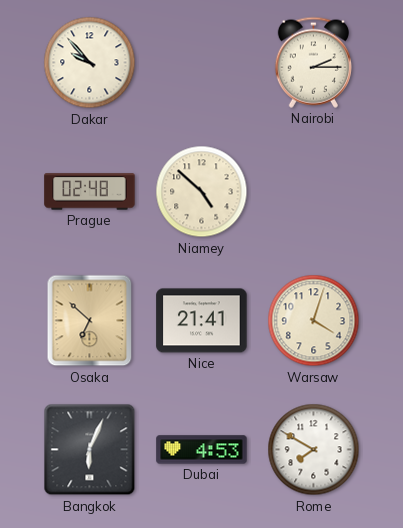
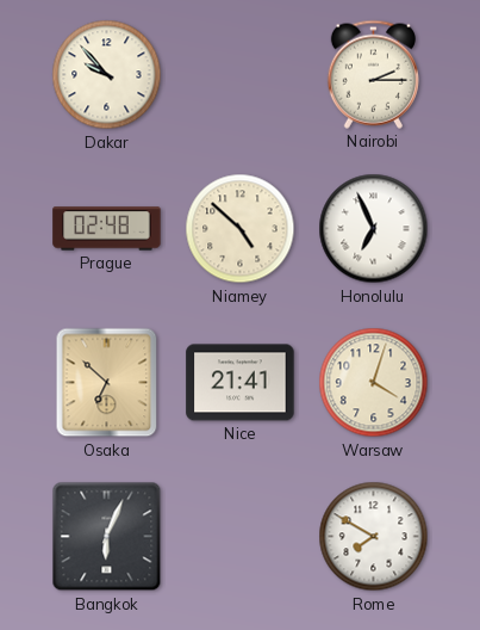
Honolulu: none -> 6:56 (374, 229)
Dubai: 4:53 -> none (202, 450)
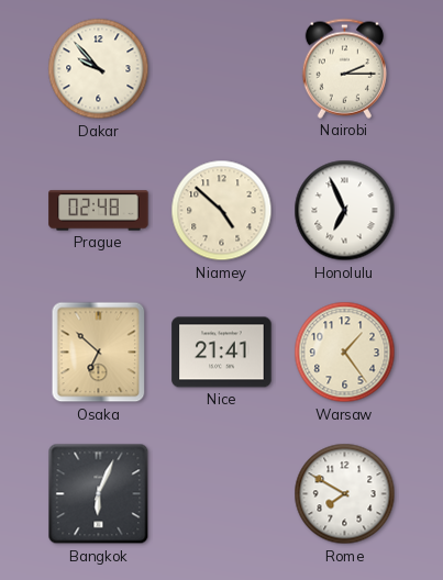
Warsaw: 4:03 -> 1:24 (345, 353)
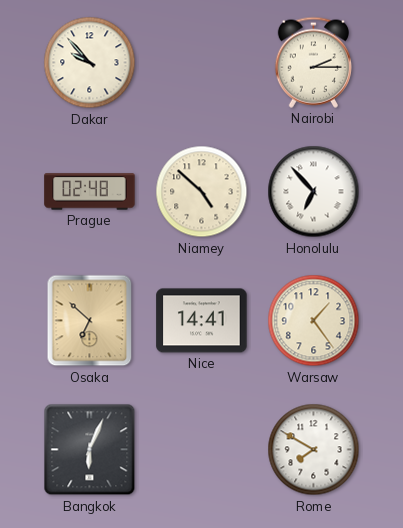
Honolulu: 6:56 -> 6:53 (314, 192)
Nice: 21:41 -> 14:41 (202, 321)
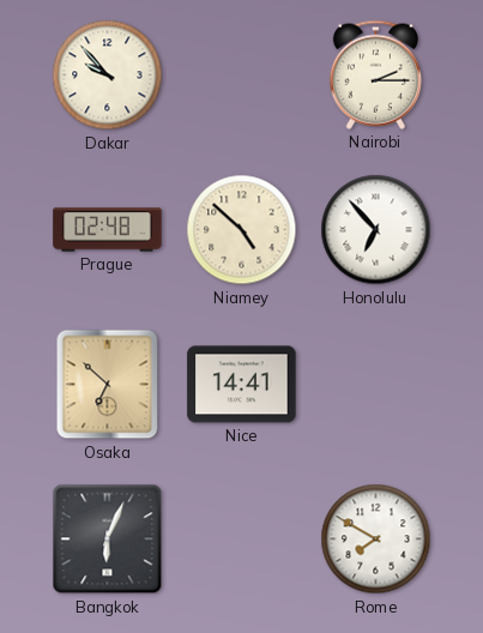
Warsaw: 1:24 -> none (314, 321)
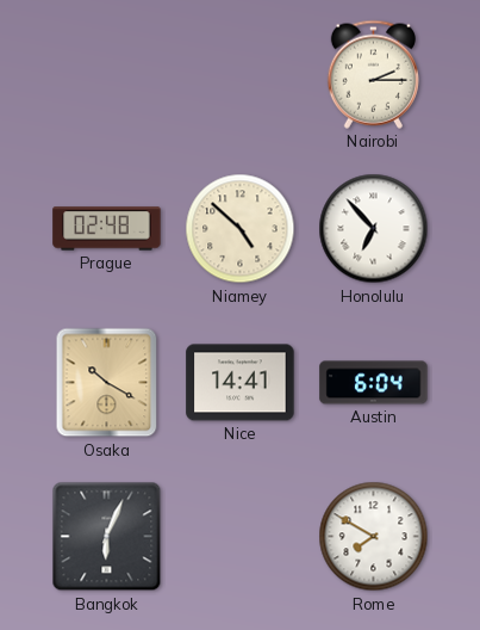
Dakar: 9:53 -> none (108, 76)
Osaka: 6:52 -> 10:20 (107, 383)
Austin: none -> 6:04 (374, 383)
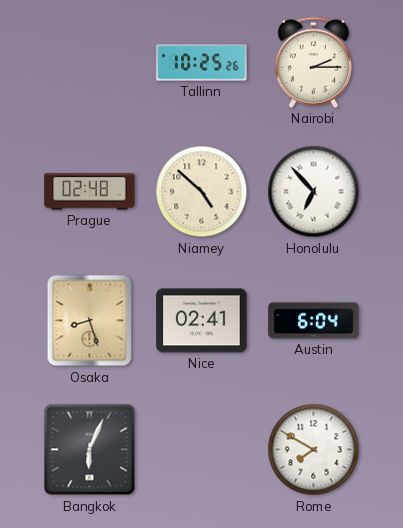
Tallinn: none -> 10:25 (202, 63)
Osaka: 10:20 -> 8:27 (90, 321)
Nice: 14:41 -> 02:41 (202, 321)
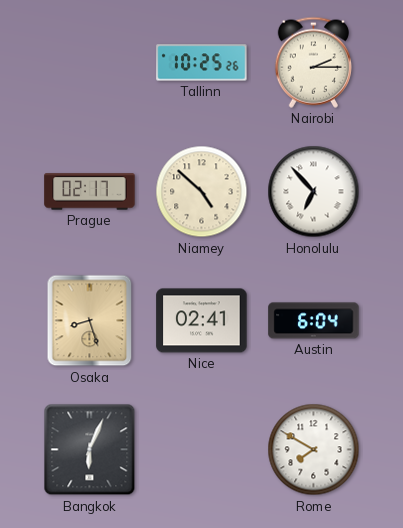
Prague: 02:48 -> 02:17 (90, 192)
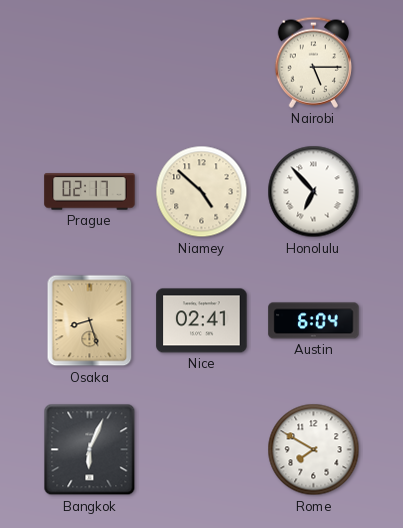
Tallinn: 10:25 -> none (202, 63)
Nairobi: 2:15 -> 5:15 (313, 62)
